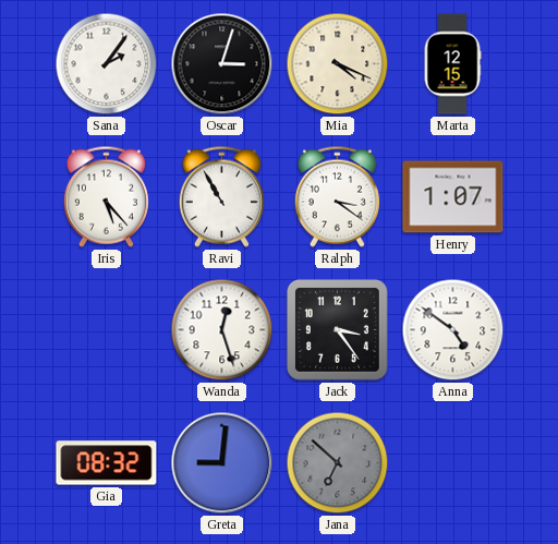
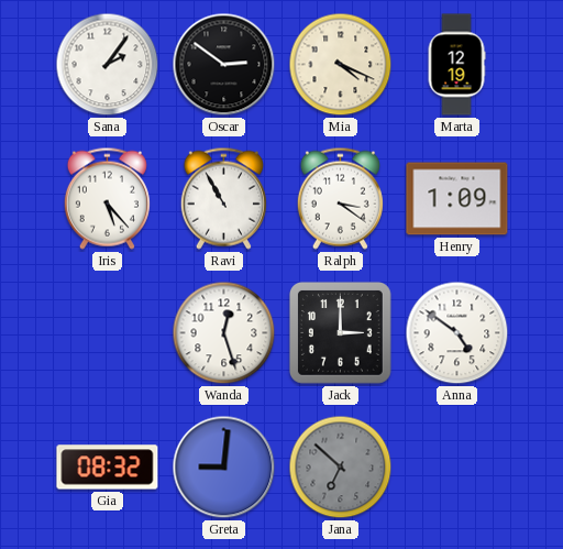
Oscar: 3:03 -> 2:51 (224, 65)
Marta: 12:15 -> 12:19 (456, 65)
Henry: 1:07 -> 1:09 (457, 199)
Jack: 3:24 -> 3:00 (341, 333)
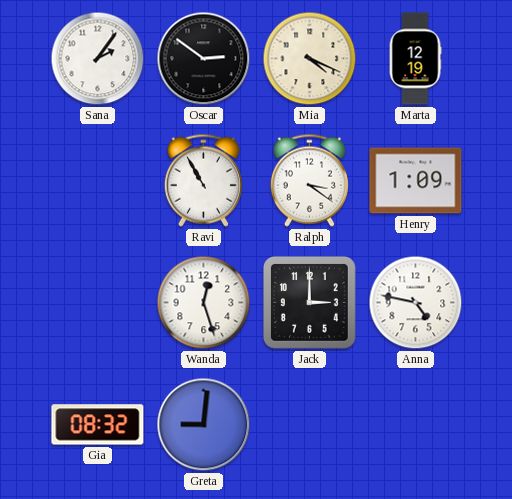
Iris: 5:23 -> none (107, 198)
Anna: 4:51 -> 4:47 (416, 303)
Jana: 6:52 -> none (341, 468)
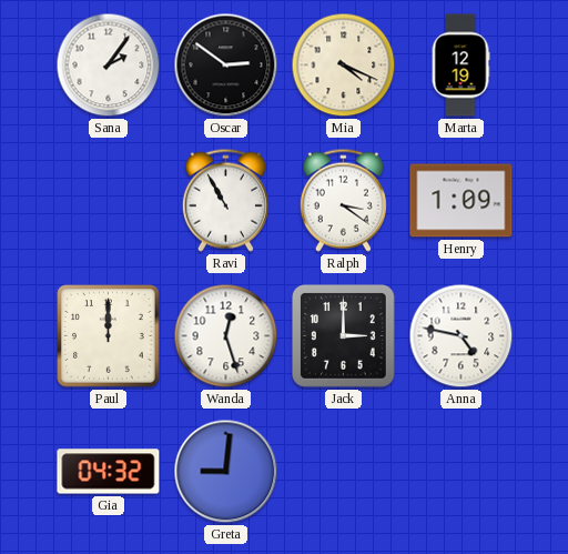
Paul: none -> 12:00 (109, 336)
Gia: 08:32 -> 04:32 (109, 472)
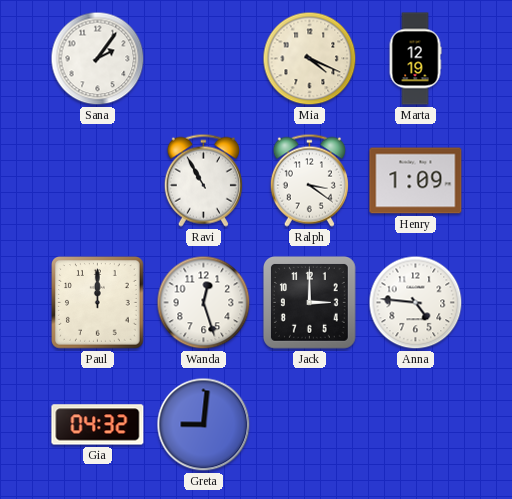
Oscar: 2:51 -> none (226, 66)
Anna: 4:47 -> 4:46 (416, 303)
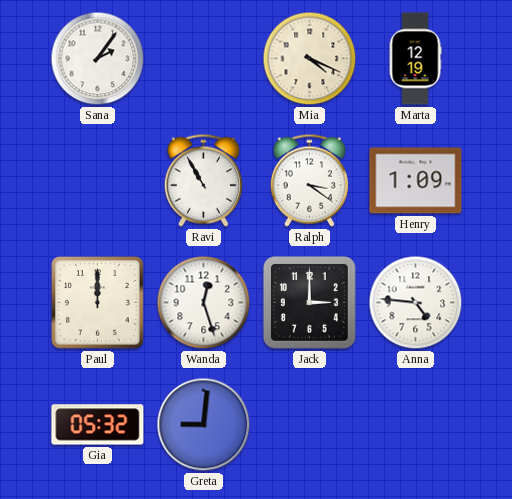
Gia: 04:32 -> 05:32 (98, 425)
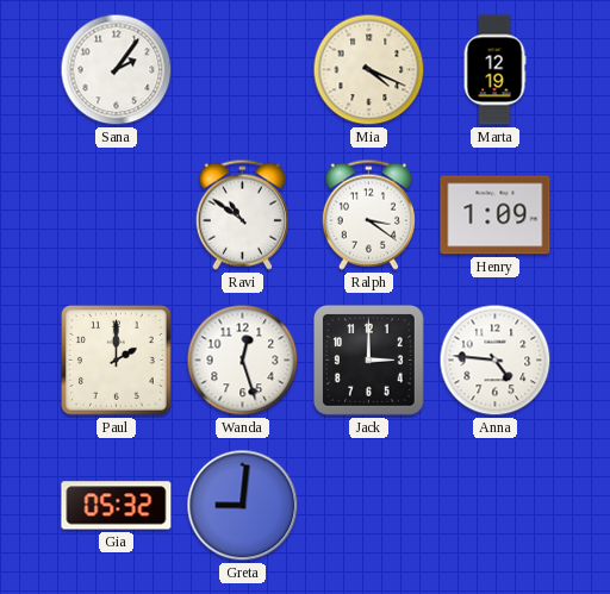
Ravi: 10:55 -> 10:51 (242, 214)
Paul: 12:00 -> 2:00 (117, 361)
